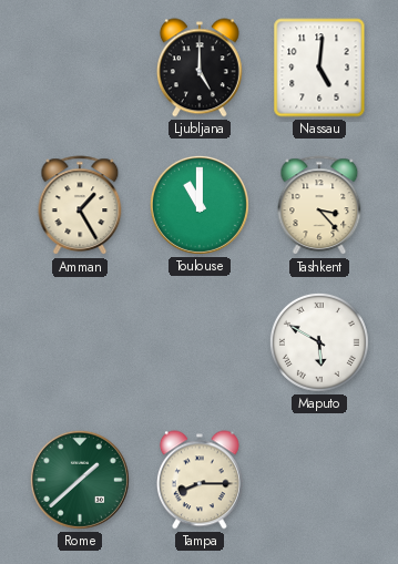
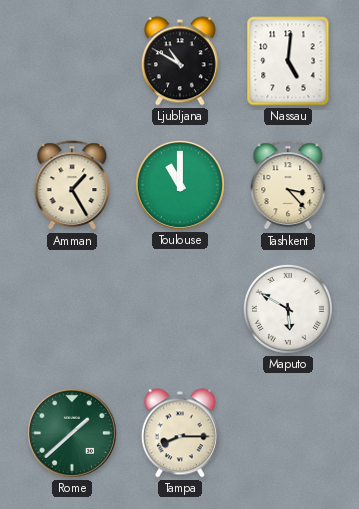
Ljubljana: 5:00 -> 10:50 (180, 61)
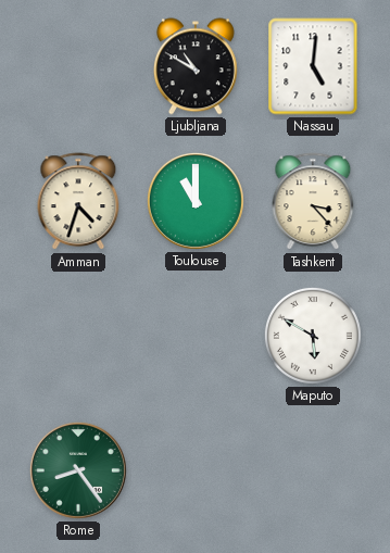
Amman: 1:25 -> 4:33 (78, 202)
Rome: 1:38 -> 8:24 (78, 470)
Tampa: 8:15 -> none (180, 433)
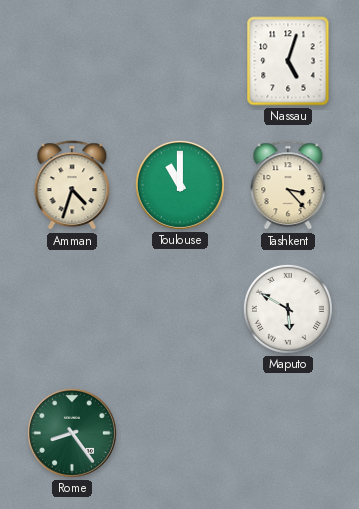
Ljubljana: 10:50 -> none (196, 66)
Nassau: 5:01 -> 5:03 (288, 61)
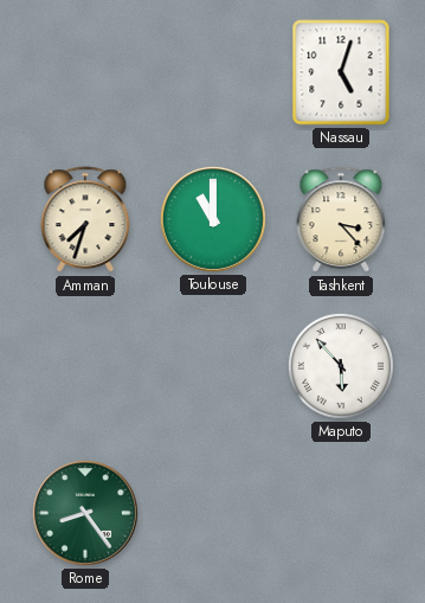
Amman: 4:33 -> 7:33 (85, 220)
Maputo: 5:50 -> 5:53 (341, 366)
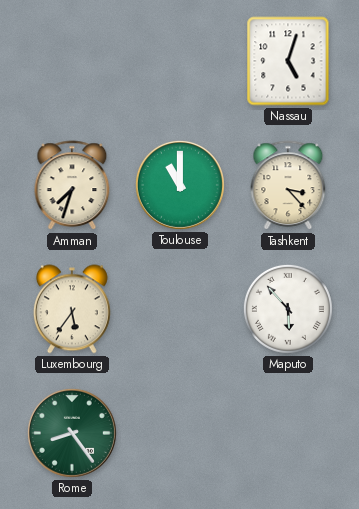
Luxembourg: none -> 5:36 (72, 309)
